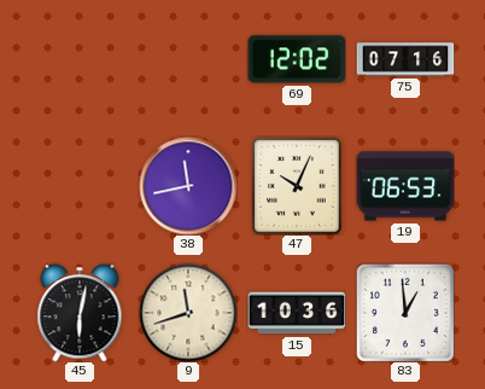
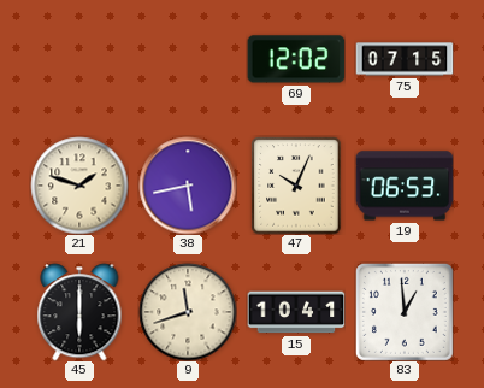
75: 07:16 -> 07:15 (405, 59)
21: none -> 1:48 (79, 186)
38: 11:43 -> 5:43 (188, 186)
45: 6:02 -> 6:00 (79, 312)
15: 10:36 -> 10:41 (296, 312)
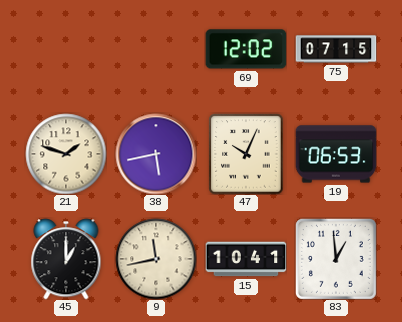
45: 6:00 -> 1:00 (66, 259)
9: 11:42 -> 11:43 (156, 259)
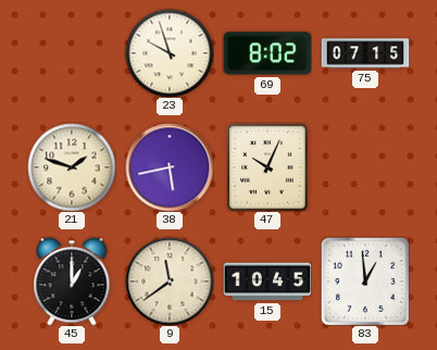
23: none -> 9:57 (170, 53)
69: 12:02 -> 8:02 (267, 53)
19: 06:53 -> none (336, 154)
9: 11:43 -> 11:39 (170, 282)
15: 10:41 -> 10:45 (267, 282)
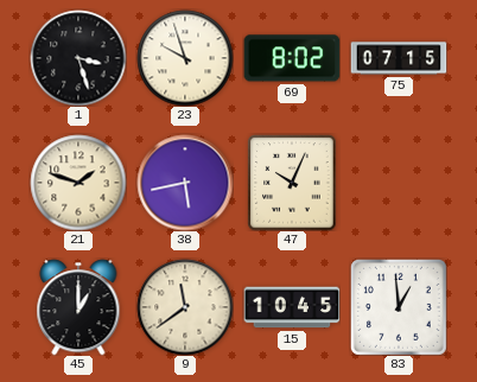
1: none -> 3:27 (78, 58)
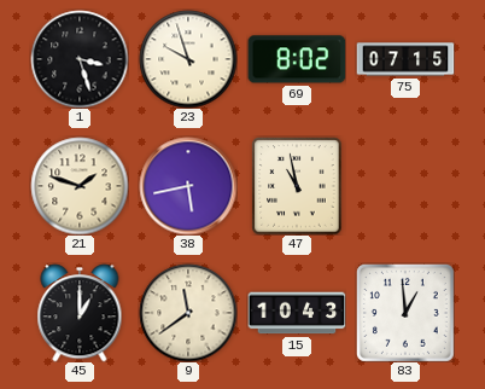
47: 10:04 -> 10:58 (297, 186)
15: 10:45 -> 10:43 (297, 313)
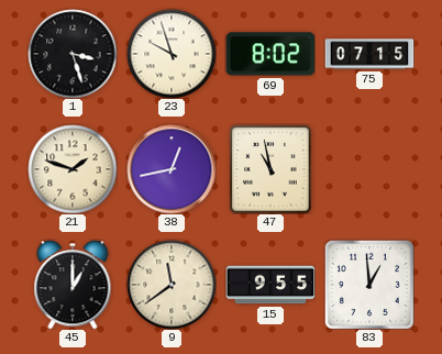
38: 5:43 -> 12:43 (172, 169)
15: 10:43 -> 9:55 (270, 285)
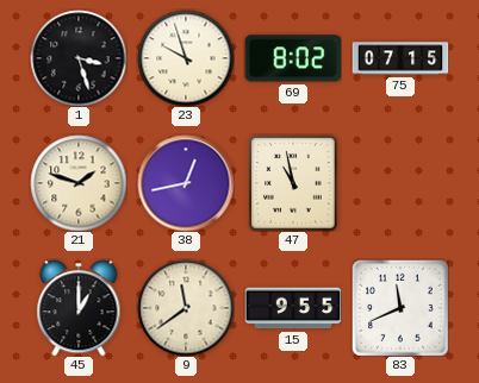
83: 12:59 -> 11:41 (400, 308)
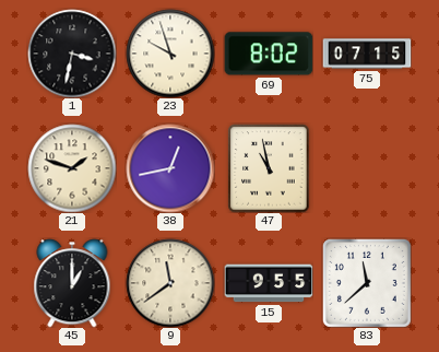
1: 3:27 -> 3:32 (72, 54)
83: 11:41 -> 11:38 (367, 283)
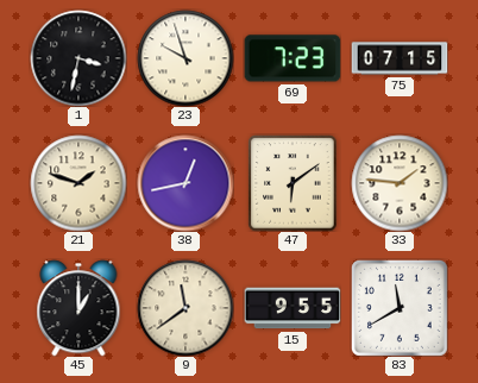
69: 8:02 -> 7:23 (293, 58)
47: 10:58 -> 6:09 (293, 183)
33: none -> 1:46 (400, 183)
83: 11:38 -> 11:40 (400, 308)
